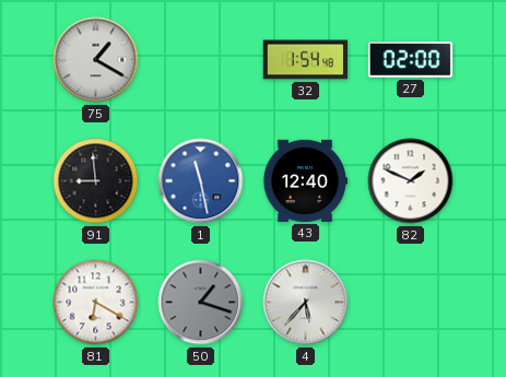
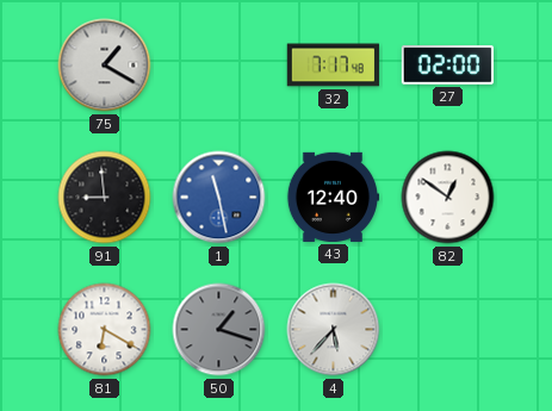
32: 1:54 -> 7:17 (334, 66)
82: 1:49 -> 12:51 (448, 198)
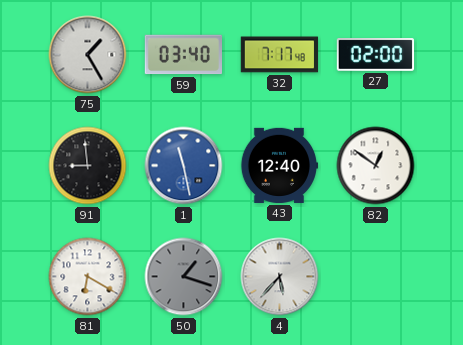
75: 1:20 -> 1:25 (88, 55)
59: none -> 03:40 (183, 55)
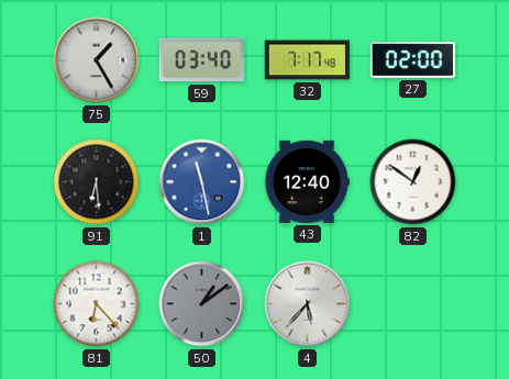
91: 8:59 -> 6:29 (97, 182)
81: 6:20 -> 6:23 (97, 304)
50: 1:18 -> 1:09 (202, 304)
